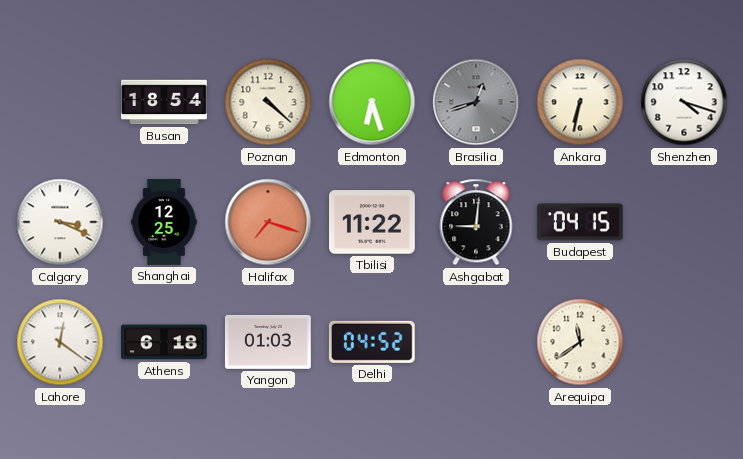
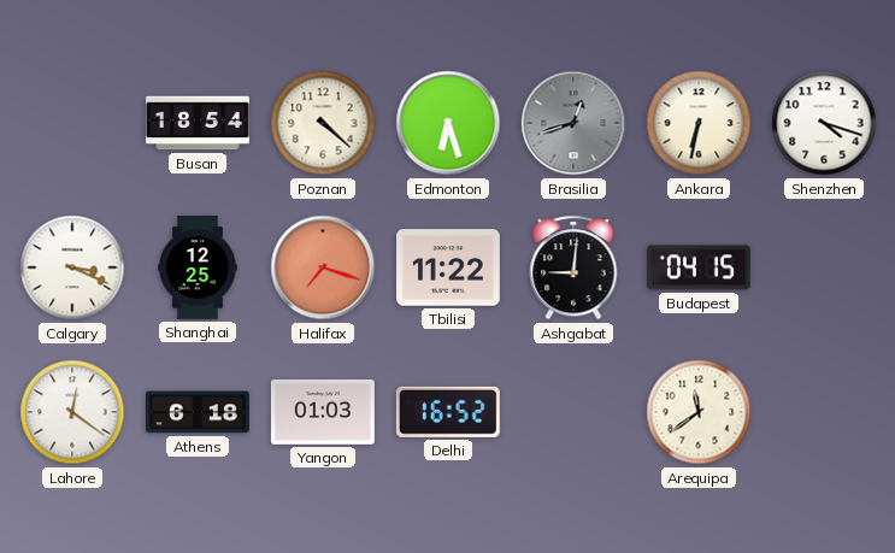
Delhi: 04:52 -> 16:52 (448, 412)
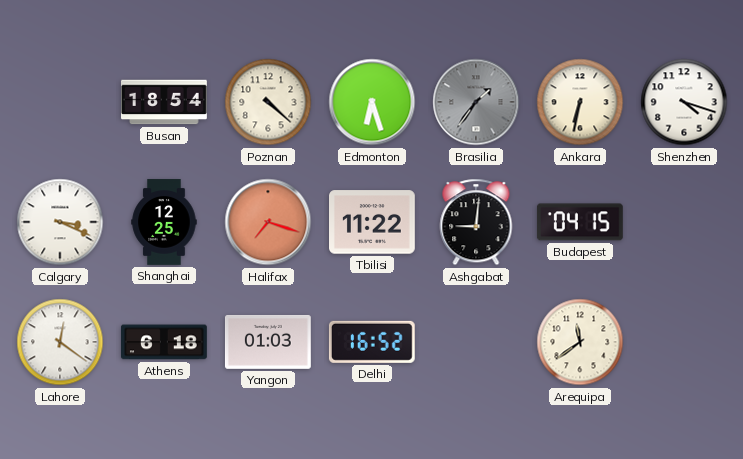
Brasilia: 12:42 -> 1:36 (476, 102)
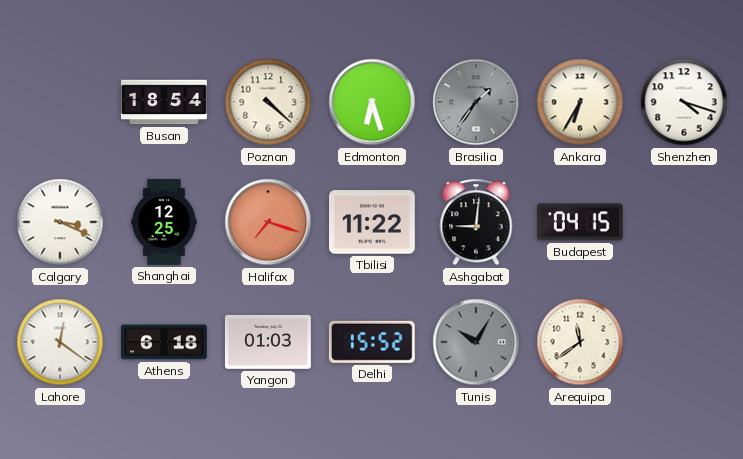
Ankara: 6:32 -> 6:35 (580, 102)
Delhi: 16:52 -> 15:52 (372, 342)
Tunis: none -> 10:05 (476, 342)
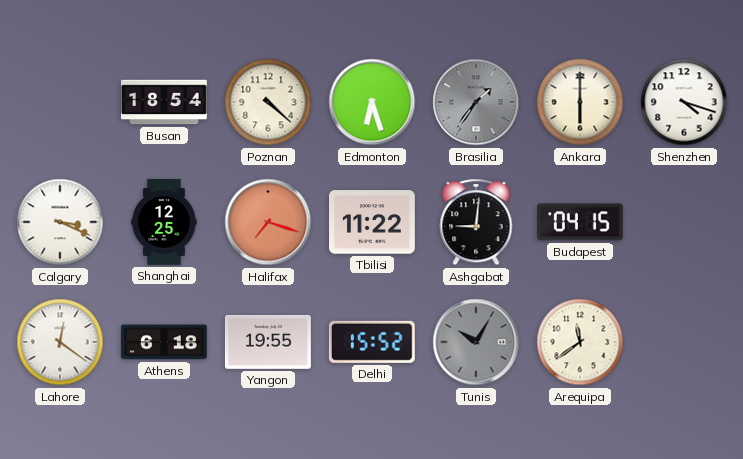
Ankara: 6:35 -> 6:00 (580, 102)
Yangon: 01:03 -> 19:55 (268, 342)
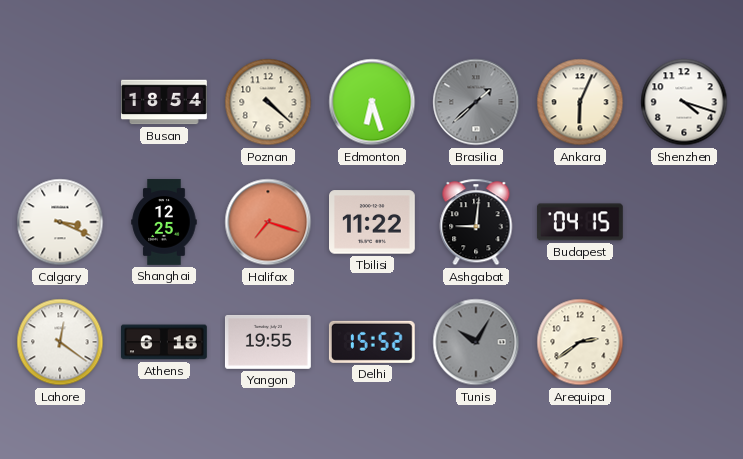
Brasilia: 1:36 -> 1:38 (476, 102)
Ankara: 6:00 -> 6:04 (580, 102)
Arequipa: 11:39 -> 2:39 (580, 342)
